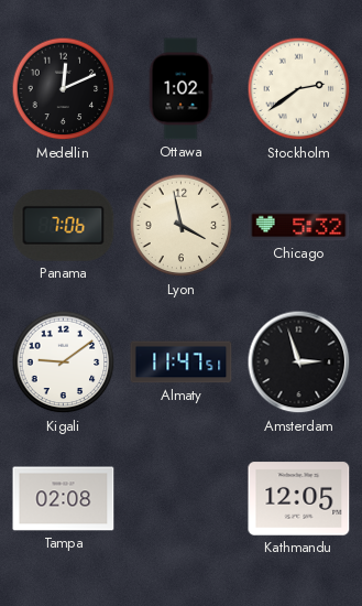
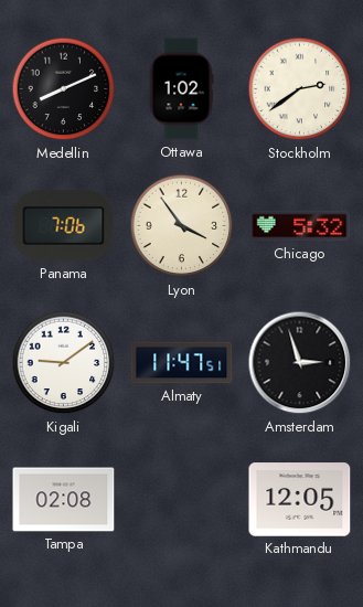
Medellin: 12:11 -> 8:11 (64, 89)
Lyon: 3:58 -> 3:54 (182, 226)
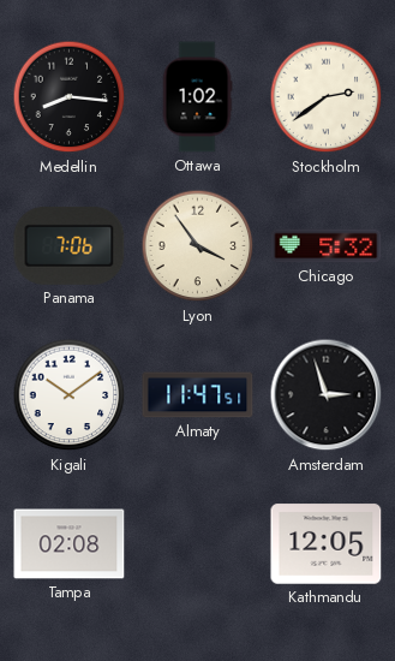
Medellin: 8:11 -> 8:16 (70, 97)
Kigali: 9:09 -> 10:09 (70, 395)
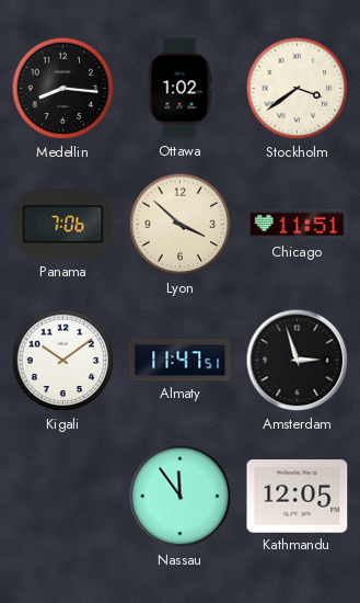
Stockholm: 2:39 -> 3:39 (298, 89)
Lyon: 3:54 -> 3:52 (181, 225)
Chicago: 5:32 -> 11:51 (298, 225)
Tampa: 02:08 -> none (70, 544)
Nassau: none -> 11:54 (181, 497)
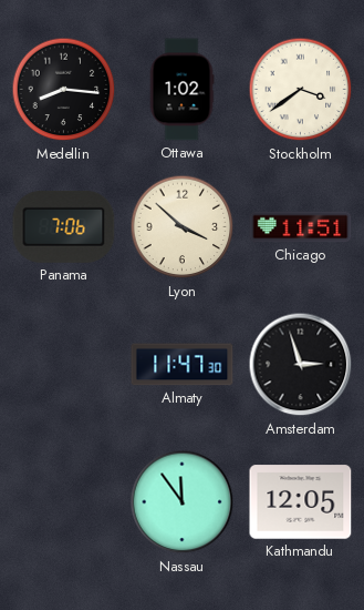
Kigali: 10:09 -> none (63, 361)
Almaty: 11:47:51 -> 11:47:30 (183, 365)
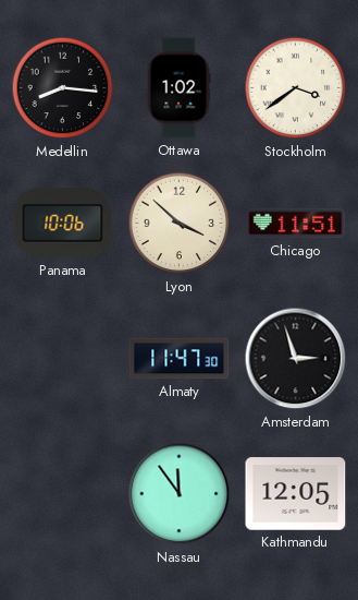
Panama: 7:06 -> 10:06 (63, 223)
